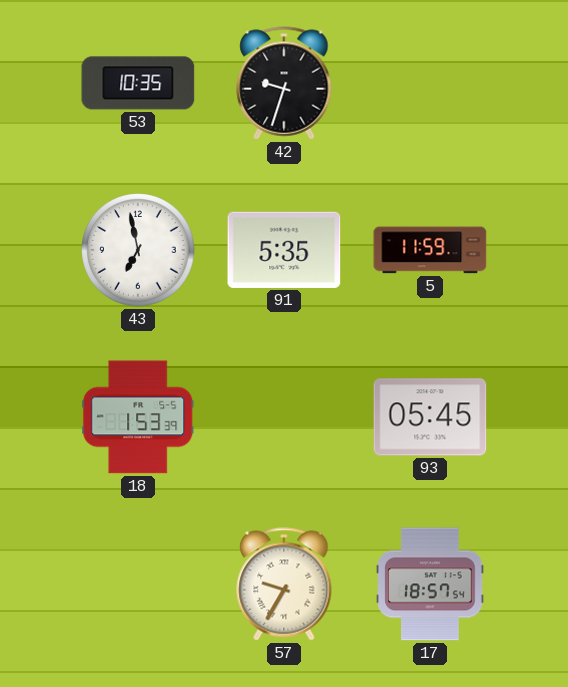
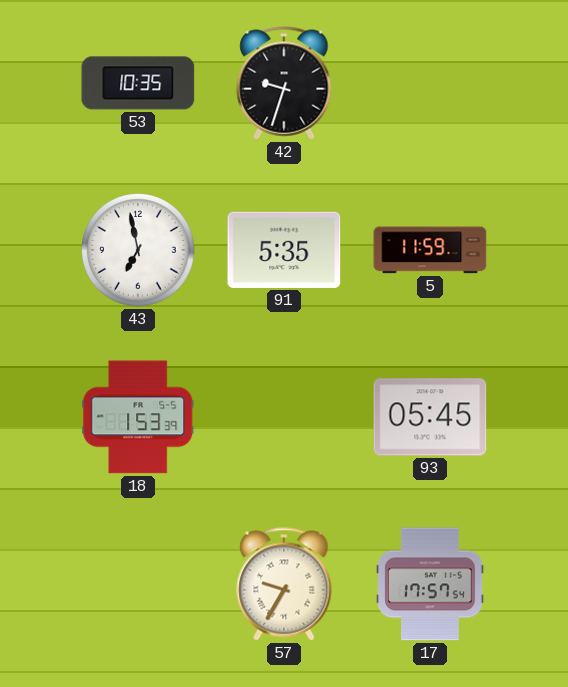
17: 18:57 -> 17:57 (430, 584)
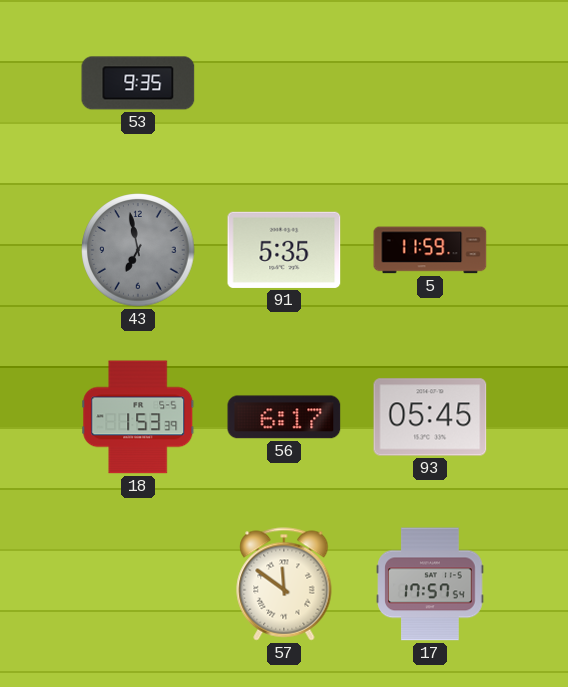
53: 10:35 -> 9:35 (138, 83)
42: 9:33 -> none (284, 83)
43 dial: white -> grey (138, 250)
56: none -> 6:17 (284, 417)
57: 9:35 -> 11:51 (284, 584)
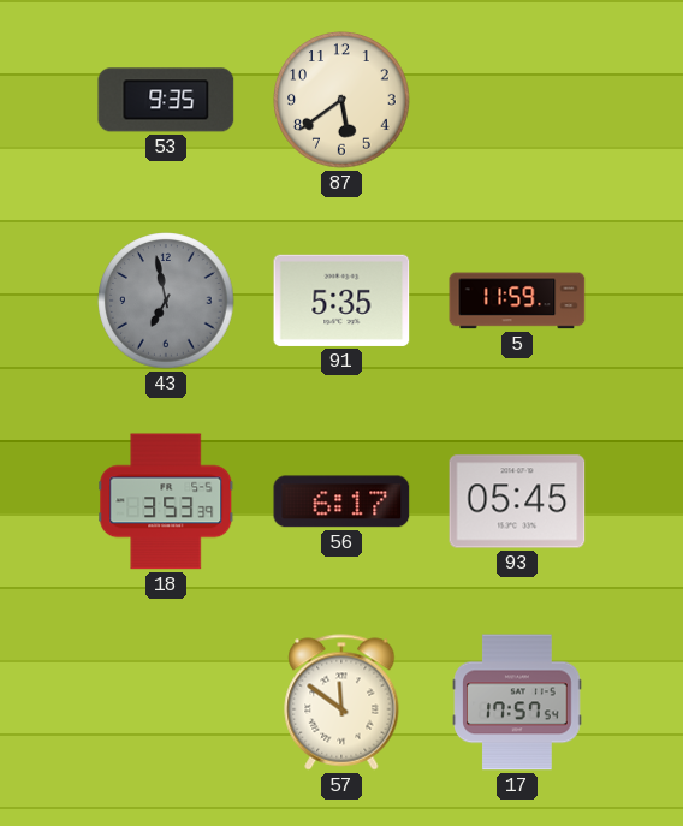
87: none -> 5:39 (341, 100)
18: 1:53 -> 3:53 (166, 501)
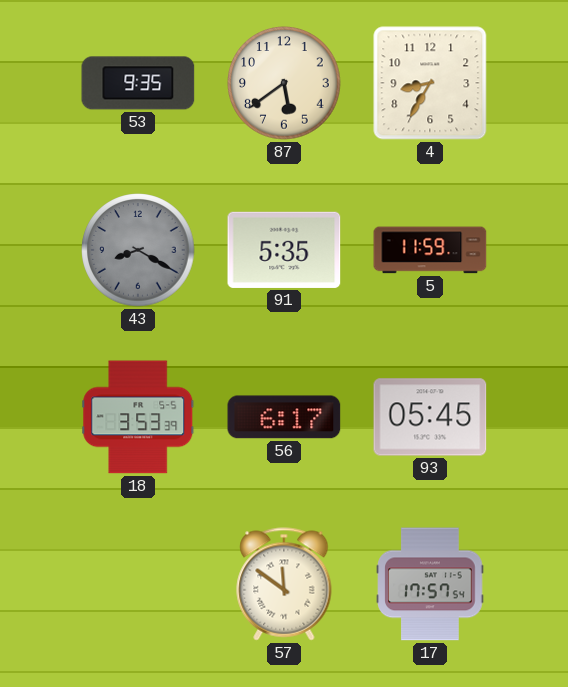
4: none -> 8:35 (430, 83)
43: 6:58 -> 8:20 (138, 250)
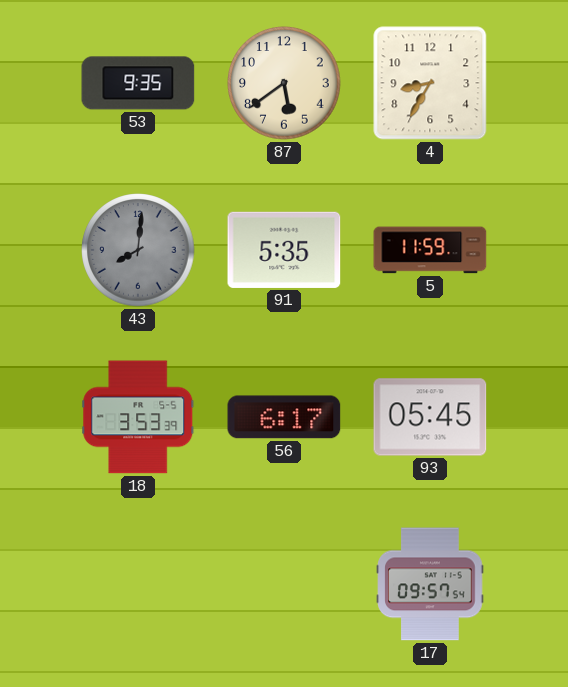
43: 8:20 -> 8:01 (138, 250)
57: 11:51 -> none (284, 584)
17: 17:57 -> 09:57 (430, 584)
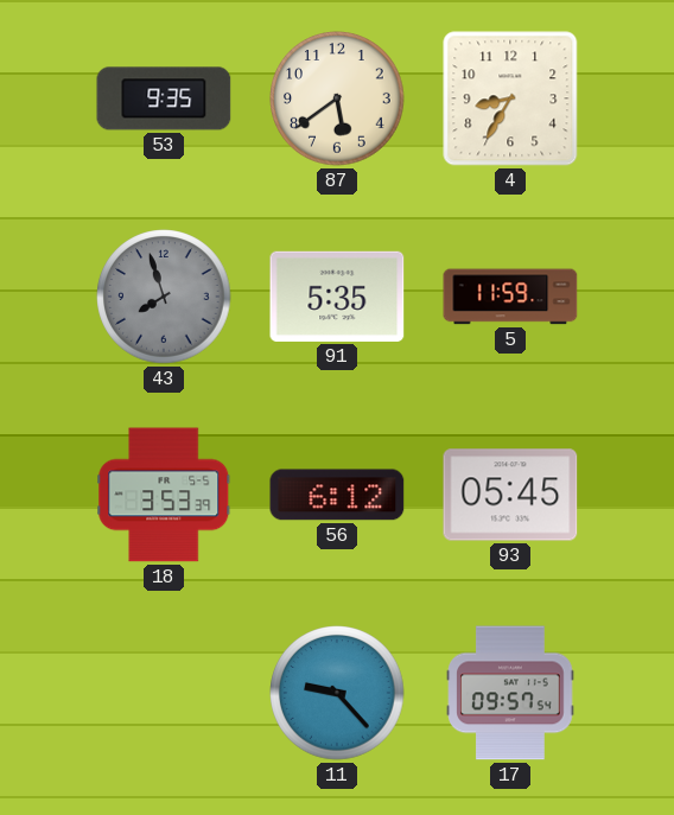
43: 8:01 -> 7:57 (164, 297)
56: 6:17 -> 6:12 (337, 495)
11: none -> 9:23 (337, 693)
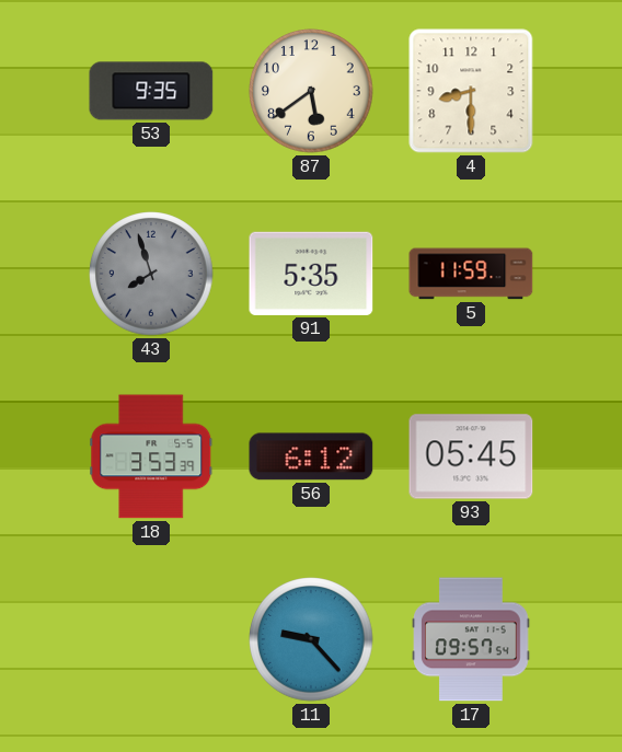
4: 8:35 -> 8:30 (471, 91)
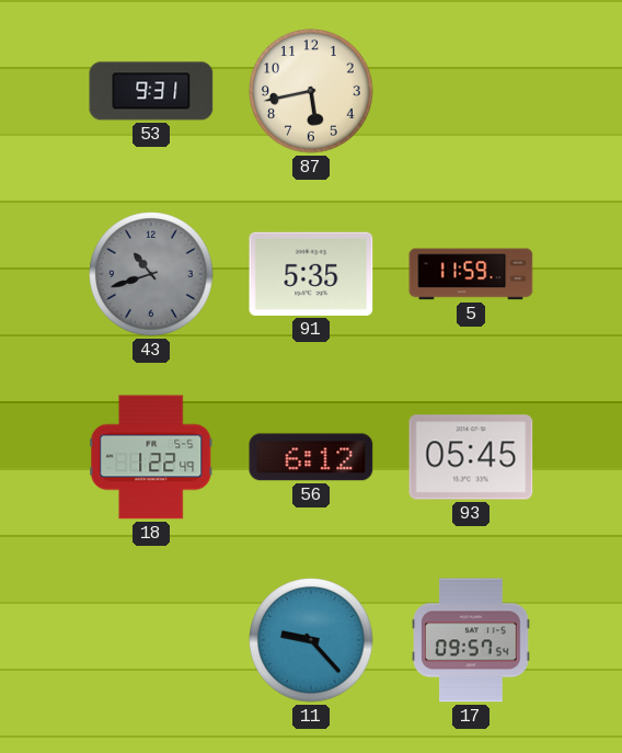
53: 9:35 -> 9:31 (151, 91)
87: 5:39 -> 5:43 (311, 91)
4: 8:30 -> none (471, 91)
43: 7:57 -> 10:42 (151, 274)
18: 3:53 -> 1:22 (151, 457)
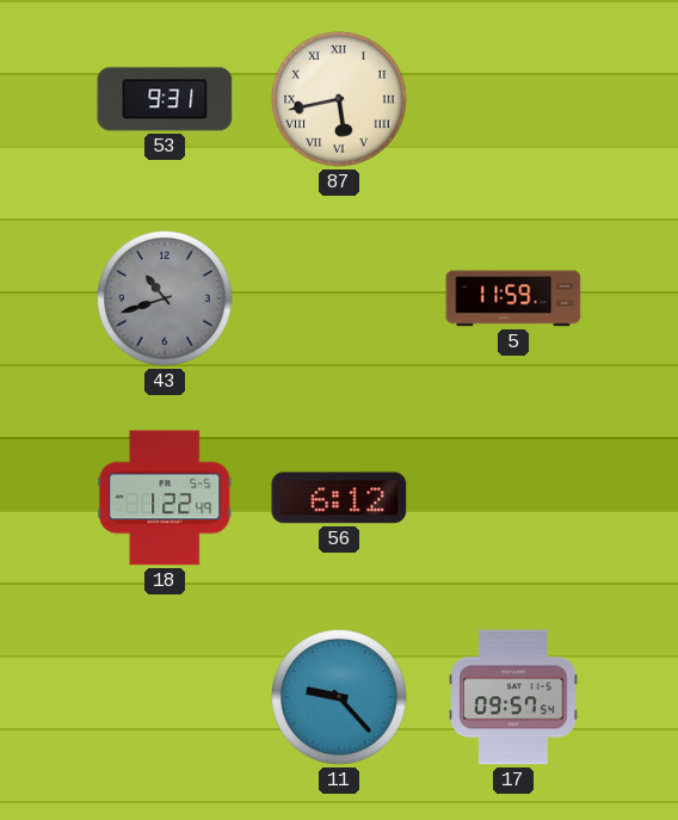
87 numerals: Arabic -> Roman (339, 99)
91: 5:35 -> none (311, 274)
93: 05:45 -> none (471, 457)
